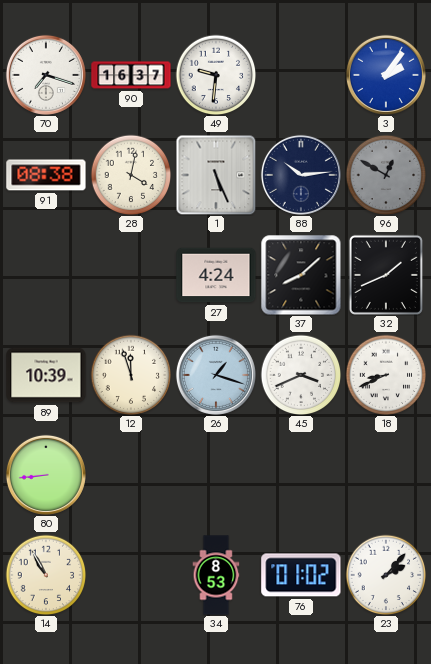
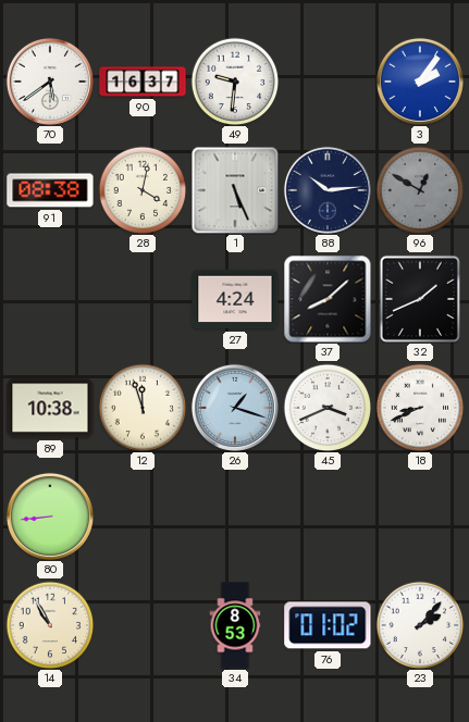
70: 7:18 -> 5:39 (50, 82)
89: 10:39 -> 10:38 (50, 408)
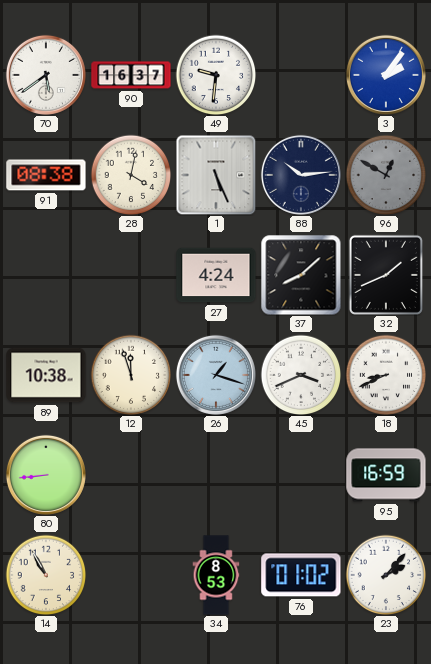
95: none -> 16:59 (386, 475)
